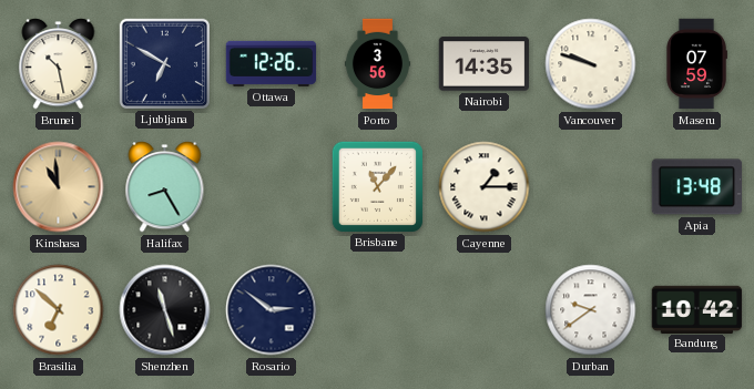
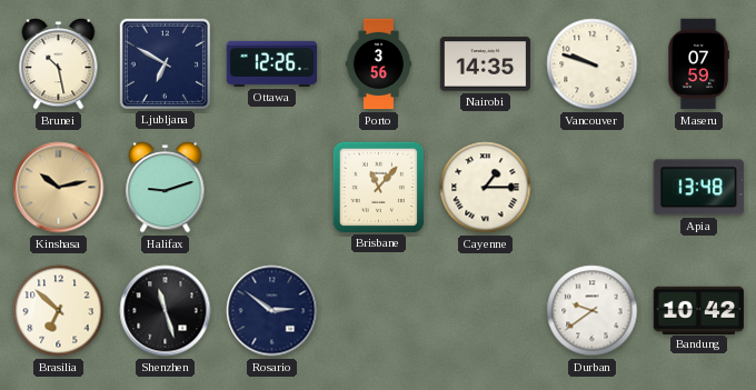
Kinshasa: 10:59 -> 10:13 (59, 188)
Halifax: 8:25 -> 9:12 (166, 188)
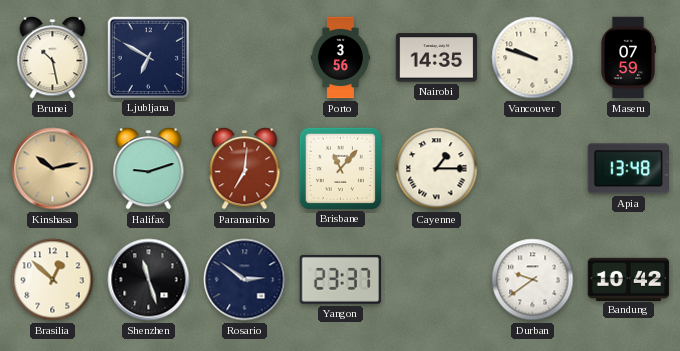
Ottawa: 12:26 -> none (272, 63)
Paramaribo: none -> 7:01 (245, 169)
Brasilia: 6:52 -> 12:52 (53, 280)
Yangon: none -> 23:37 (341, 279)
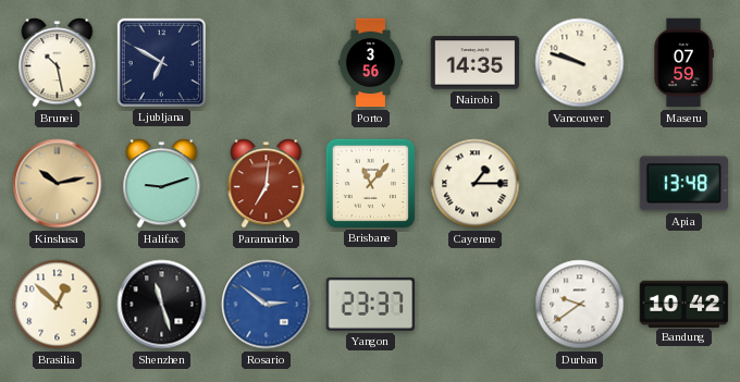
Rosario dial: navy -> blue (267, 305)
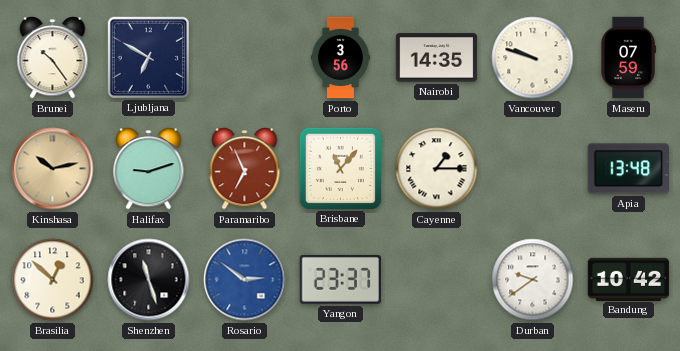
Brunei: 10:28 -> 10:24 (53, 58)
Paramaribo: 7:01 -> 6:56 (245, 169)
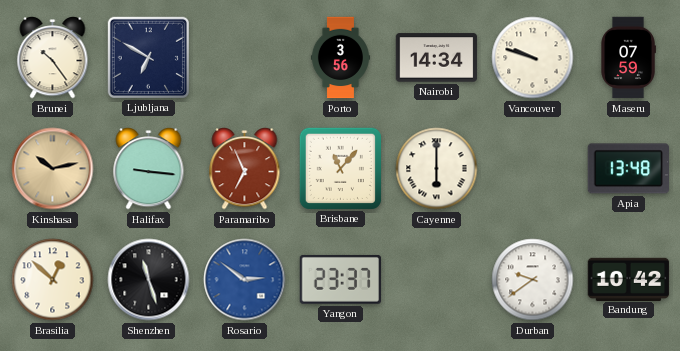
Nairobi: 14:35 -> 14:34 (437, 58)
Halifax: 9:12 -> 9:16 (149, 169)
Cayenne: 1:15 -> 6:00 (437, 169)
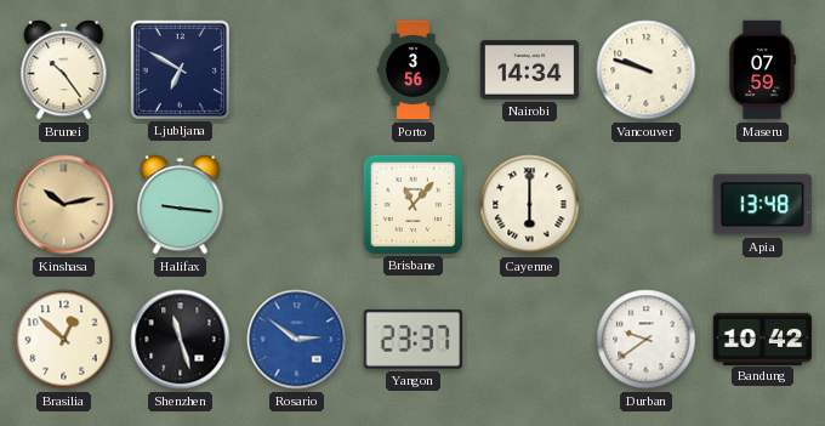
Paramaribo: 6:56 -> none (245, 169)
